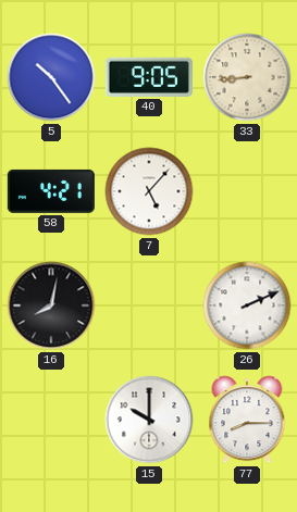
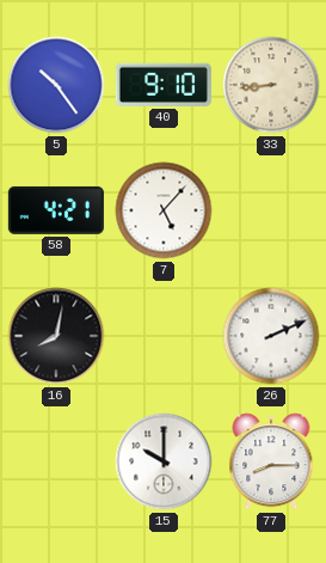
40: 9:05 -> 9:10 (164, 85)
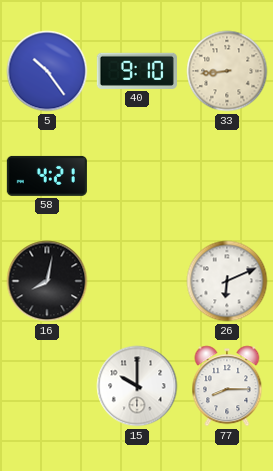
7: 5:07 -> none (164, 210)
26: 2:11 -> 6:11 (227, 281)
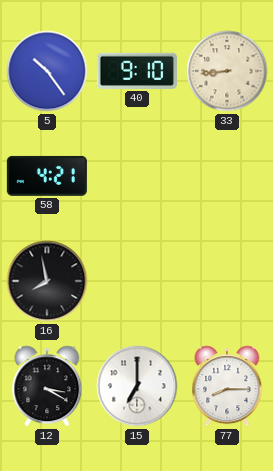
16: 8:02 -> 7:58 (47, 281)
26: 6:11 -> none (227, 281)
12: none -> 3:20 (47, 386)
15: 10:00 -> 7:00 (137, 386)
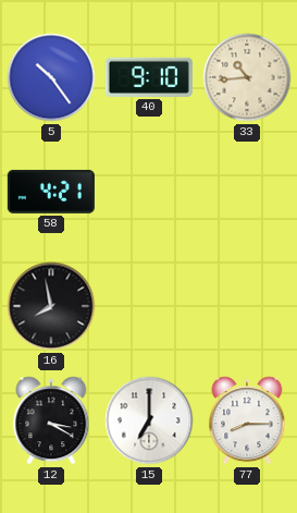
33: 8:44 -> 10:44 (247, 77)
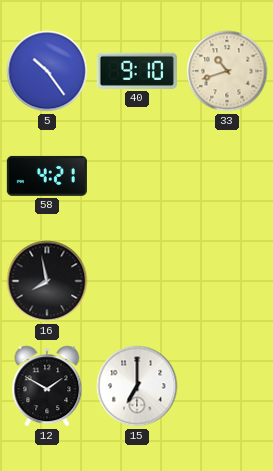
33: 10:44 -> 10:42 (227, 71)
12: 3:20 -> 1:50 (47, 386)
77: 8:15 -> none (247, 420)
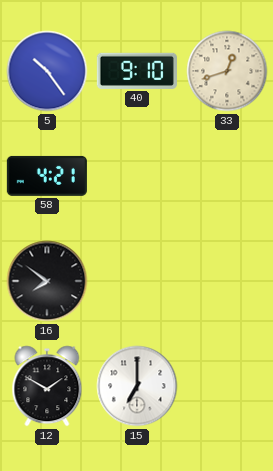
33: 10:42 -> 12:42 (227, 71)
16: 7:58 -> 7:51 (47, 281)
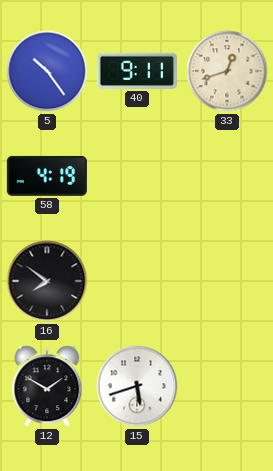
40: 9:10 -> 9:11 (137, 71)
58: 4:21 -> 4:19 (47, 176)
15: 7:00 -> 5:42 (137, 386)
